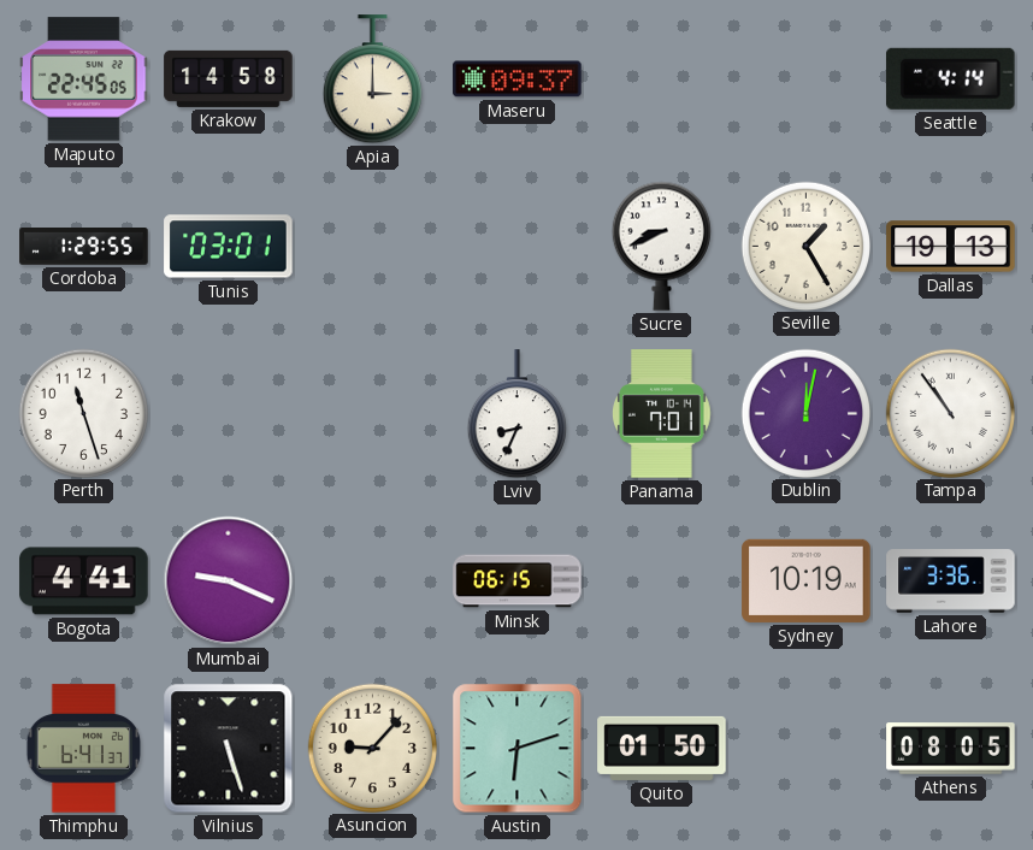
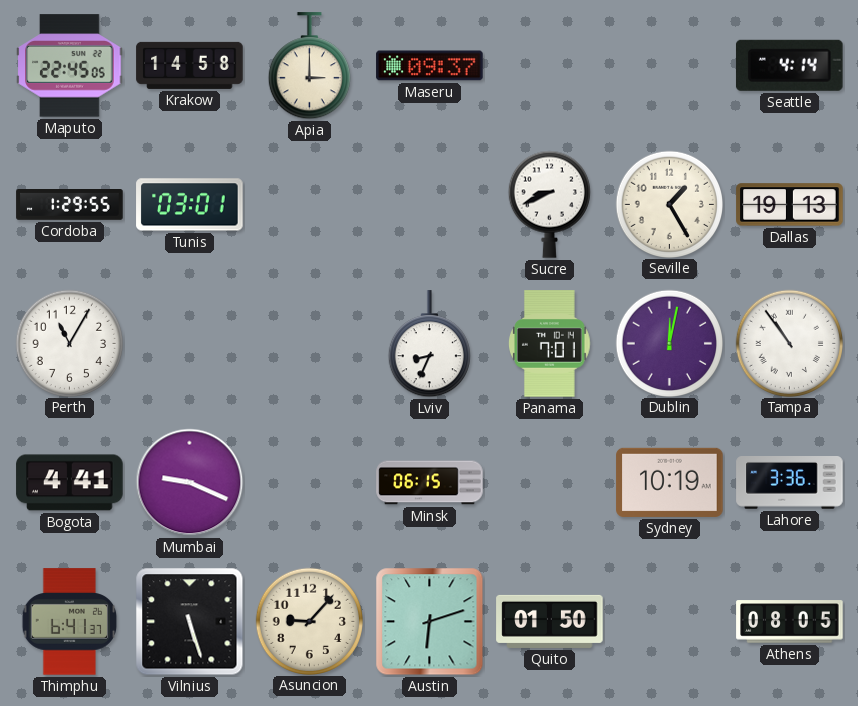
Perth: 11:27 -> 11:05 (69, 343)
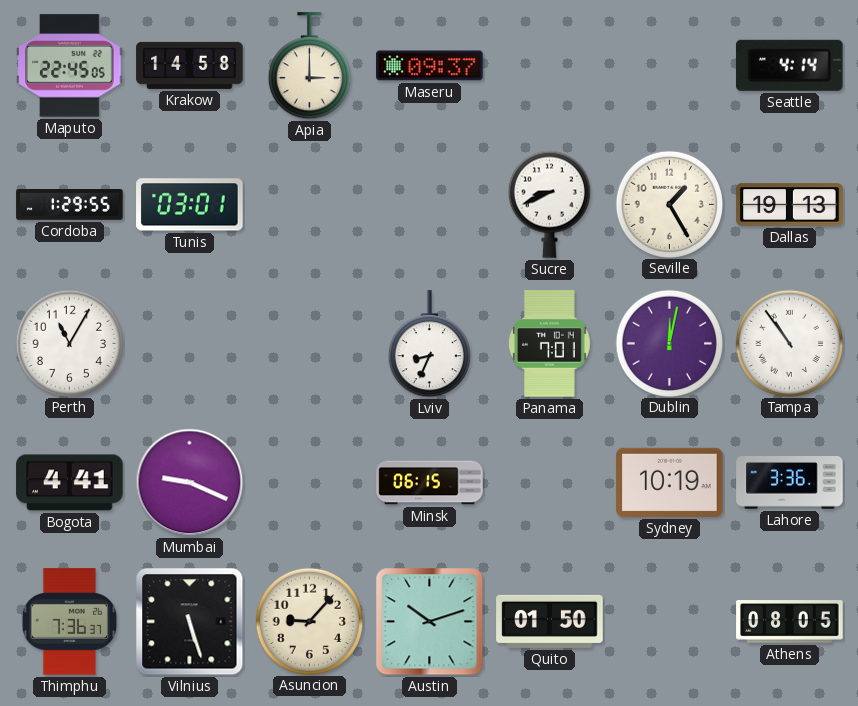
Thimphu: 6:41 -> 7:36 (70, 622)
Austin: 6:12 -> 10:12 (430, 622)
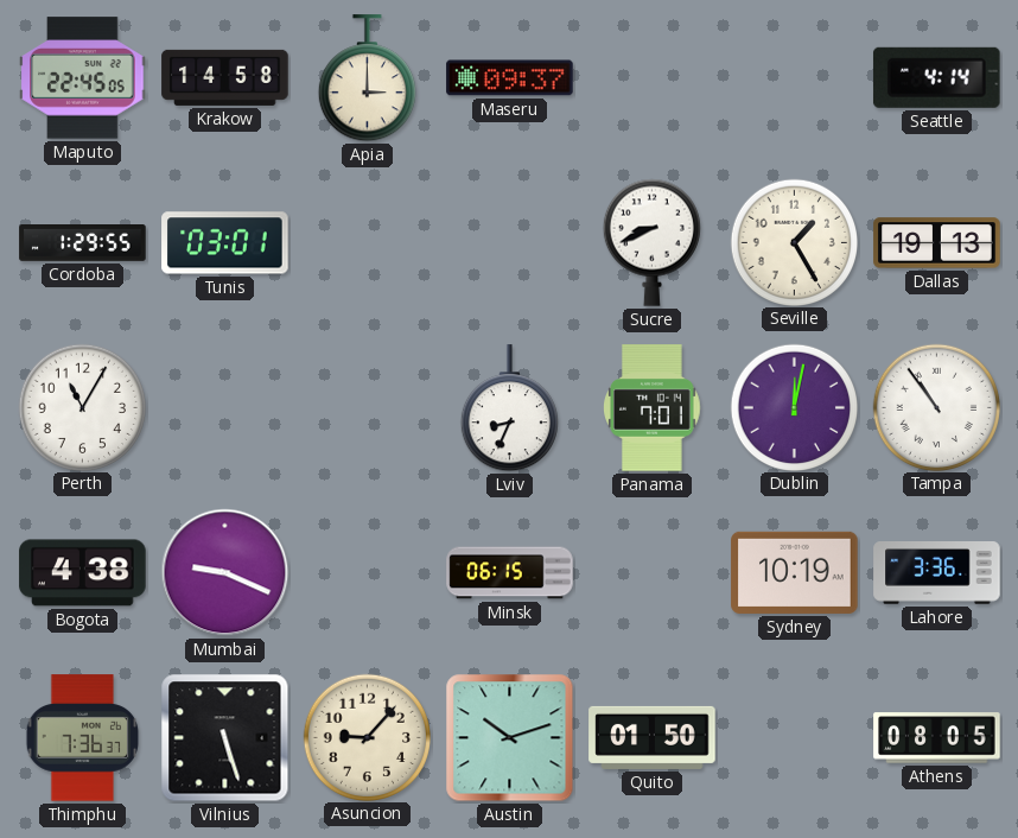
Bogota: 4:41 -> 4:38 (83, 573)
